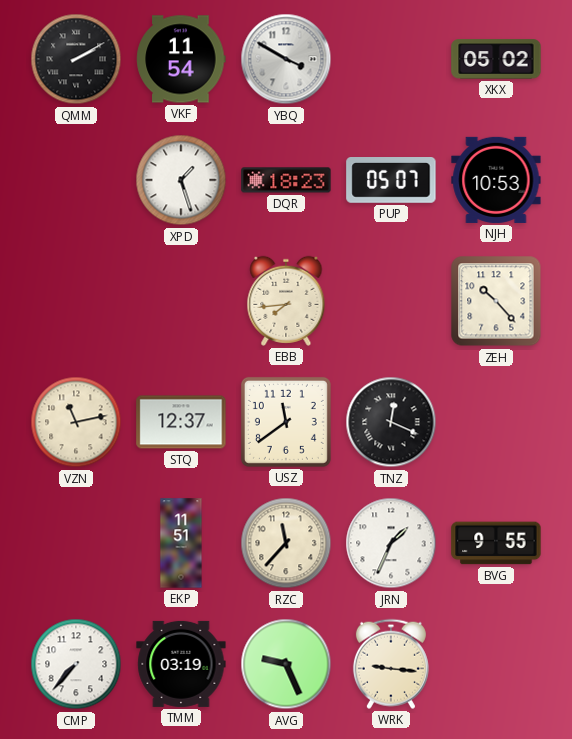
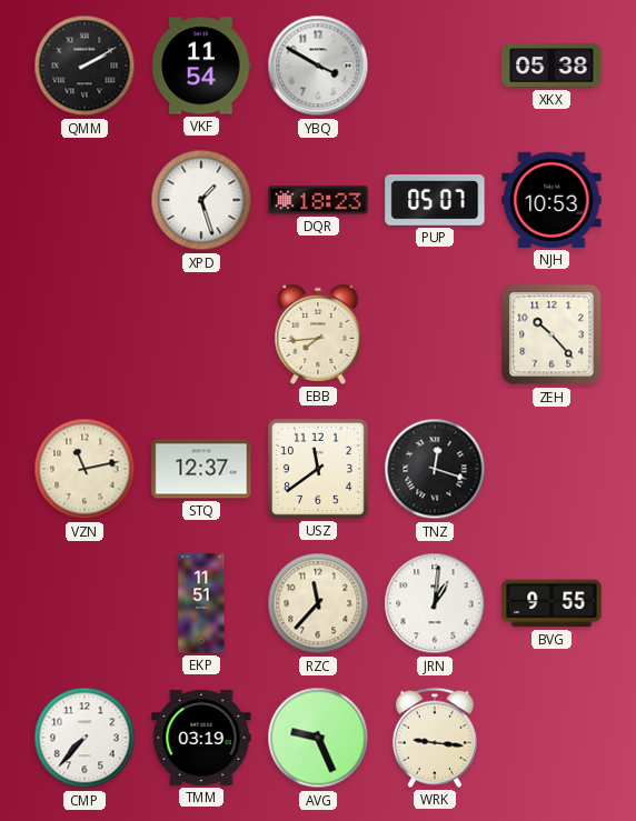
XKX: 05:02 -> 05:38 (551, 66)
TNZ: 12:19 -> 12:18 (435, 469)
JRN: 1:34 -> 1:01 (435, 603)
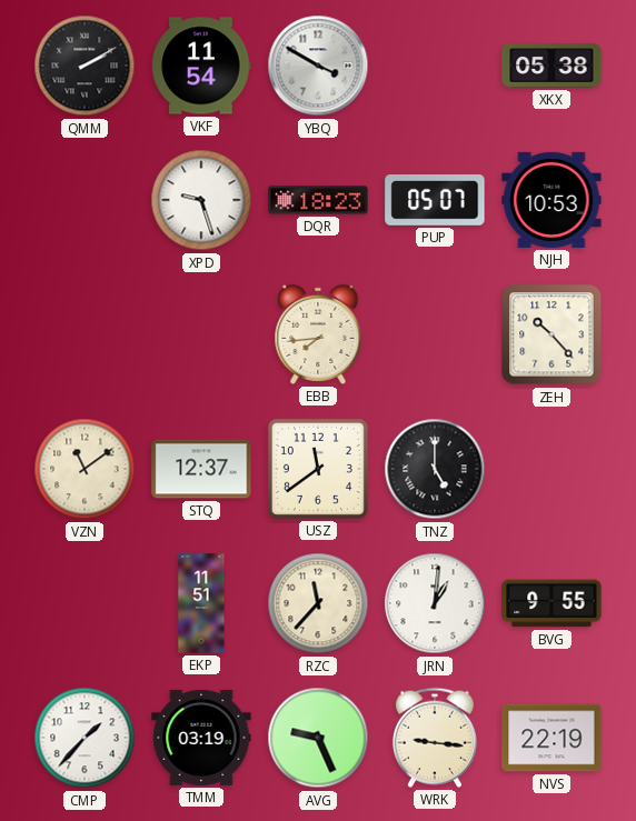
XPD: 1:27 -> 9:27 (201, 200)
VZN: 11:13 -> 11:09 (85, 469)
TNZ: 12:18 -> 5:00 (435, 469)
CMP: 7:37 -> 1:37 (85, 738)
NVS: none -> 22:19 (551, 738)
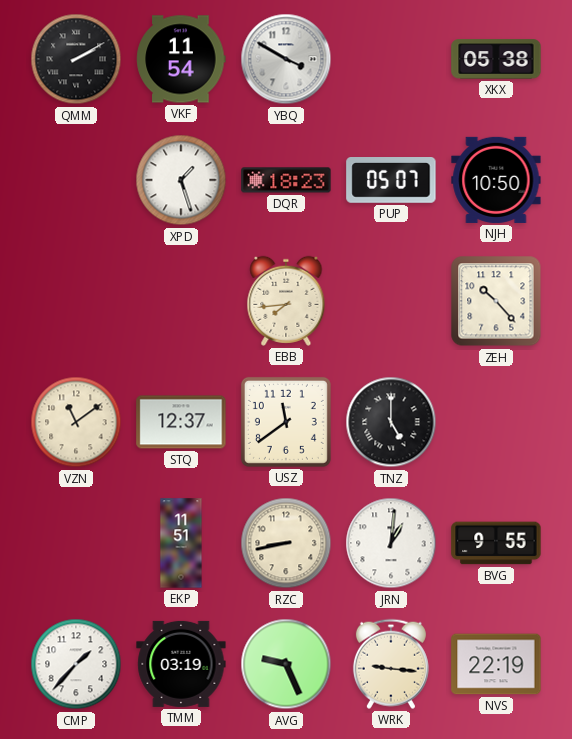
XPD: 9:27 -> 1:27 (181, 180)
NJH: 10:53 -> 10:50 (496, 180)
RZC: 11:37 -> 8:43 (286, 543)
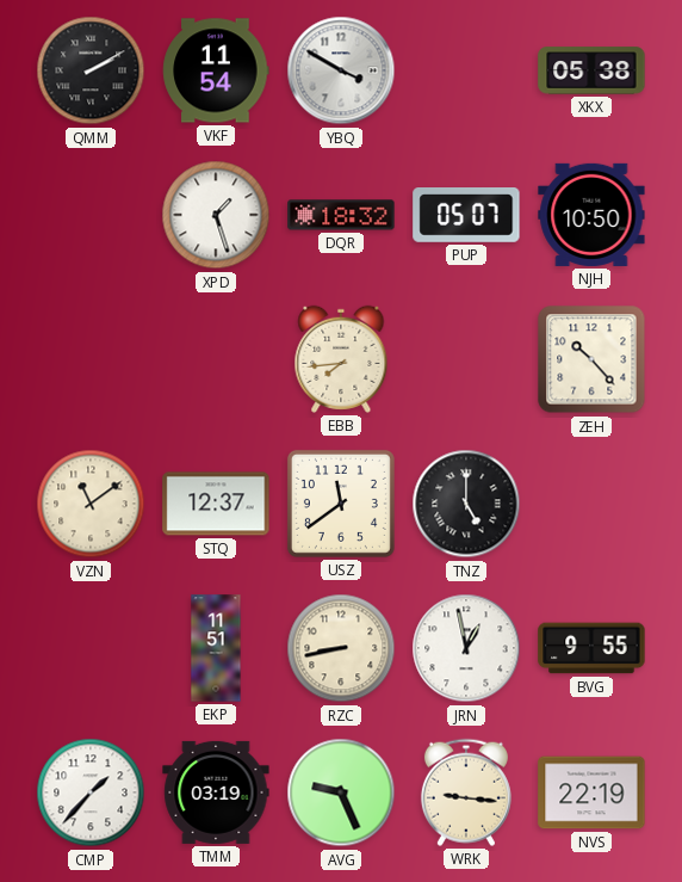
DQR: 18:23 -> 18:32 (341, 215)
JRN: 1:01 -> 12:58 (466, 648)
